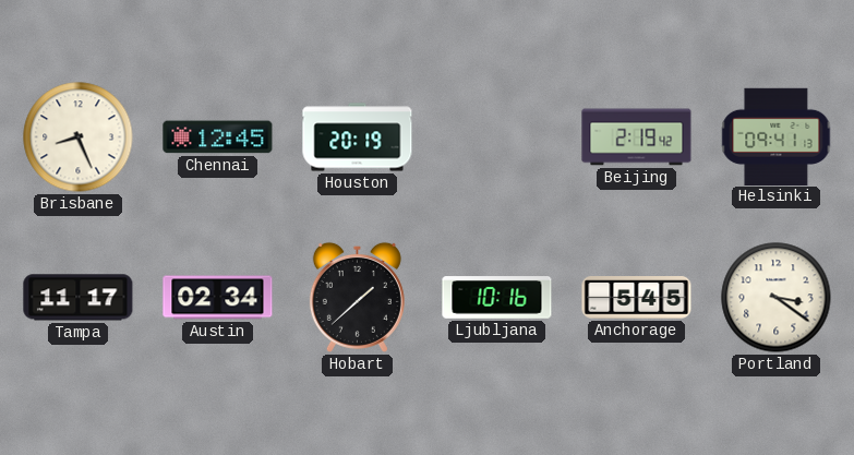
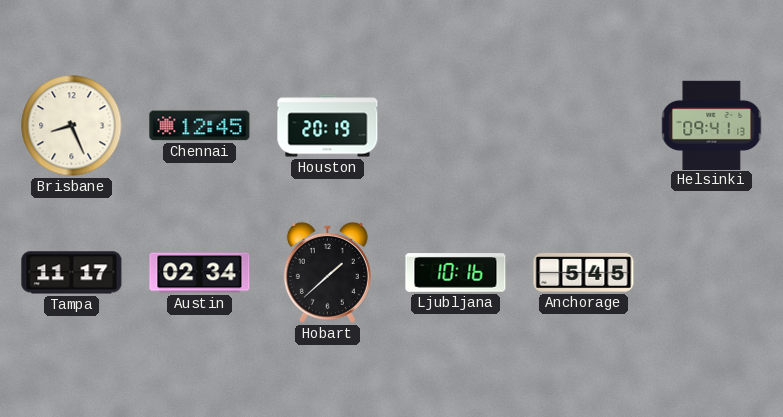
Beijing: 2:19 -> none (637, 137)
Portland: 3:21 -> none (777, 298)
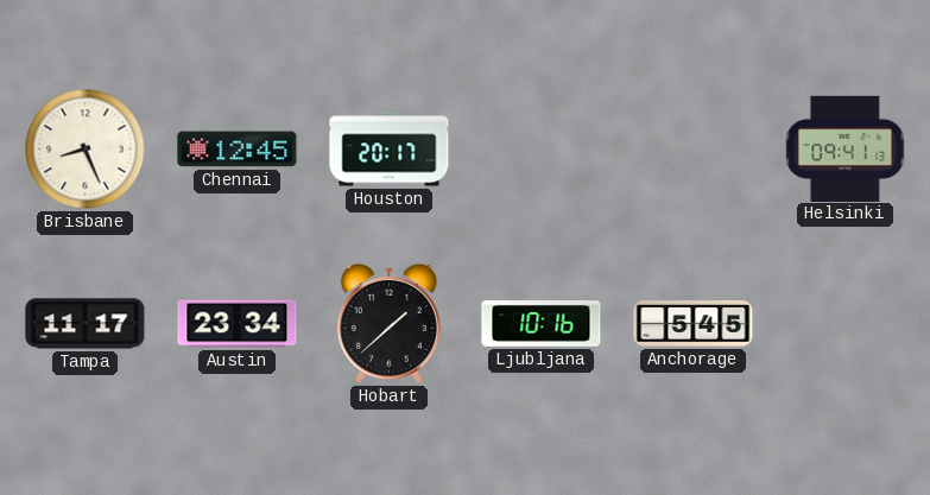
Houston: 20:19 -> 20:17 (390, 150)
Austin: 02:34 -> 23:34 (238, 324)
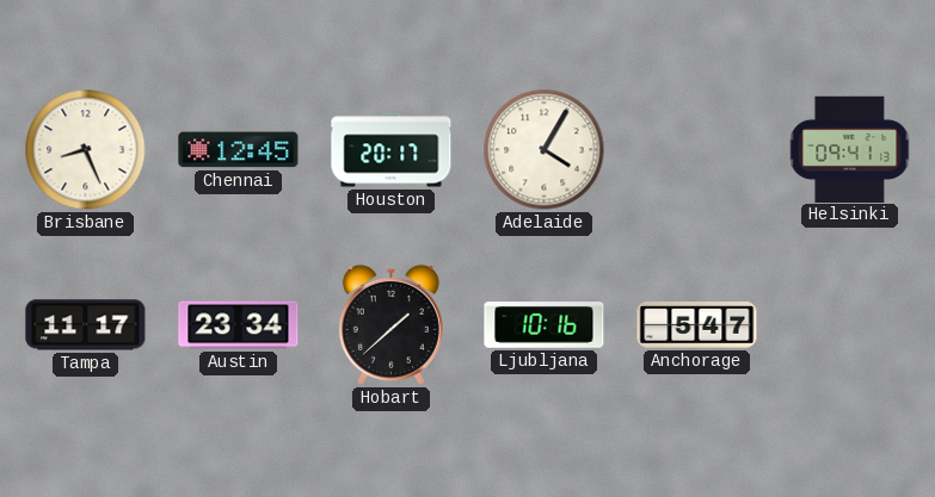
Adelaide: none -> 4:05 (545, 150)
Anchorage: 5:45 -> 5:47 (697, 325)
